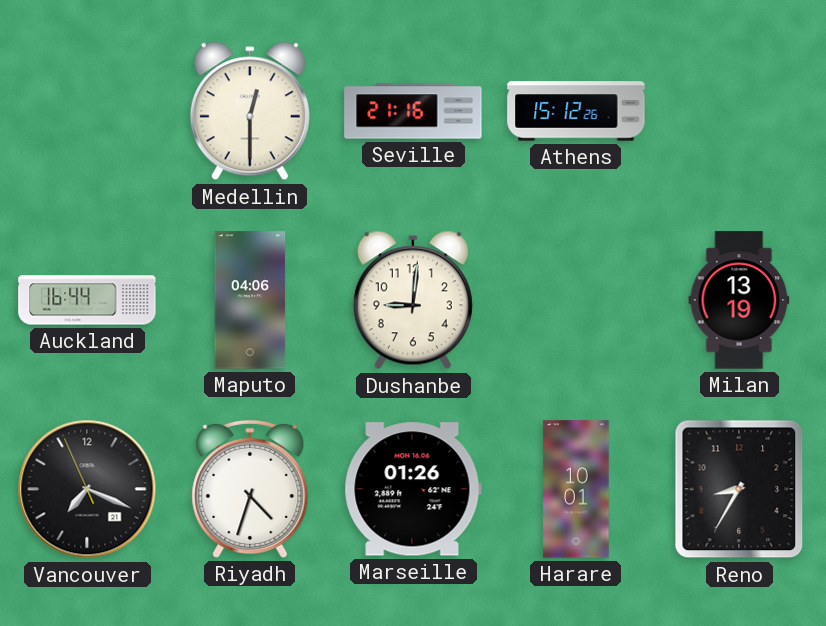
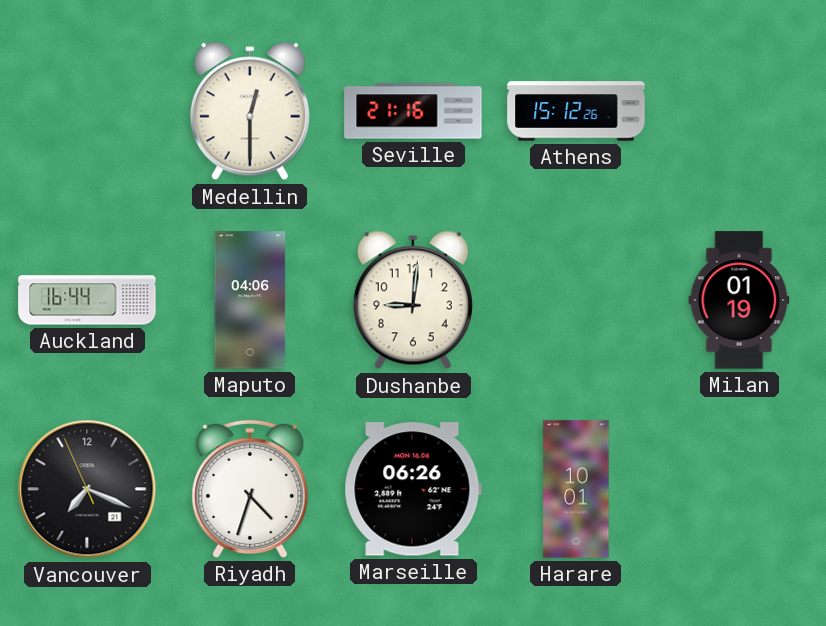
Milan: 13:19 -> 01:19 (739, 300)
Marseille: 01:26 -> 06:26 (413, 489)
Reno: 8:35 -> none (739, 489)
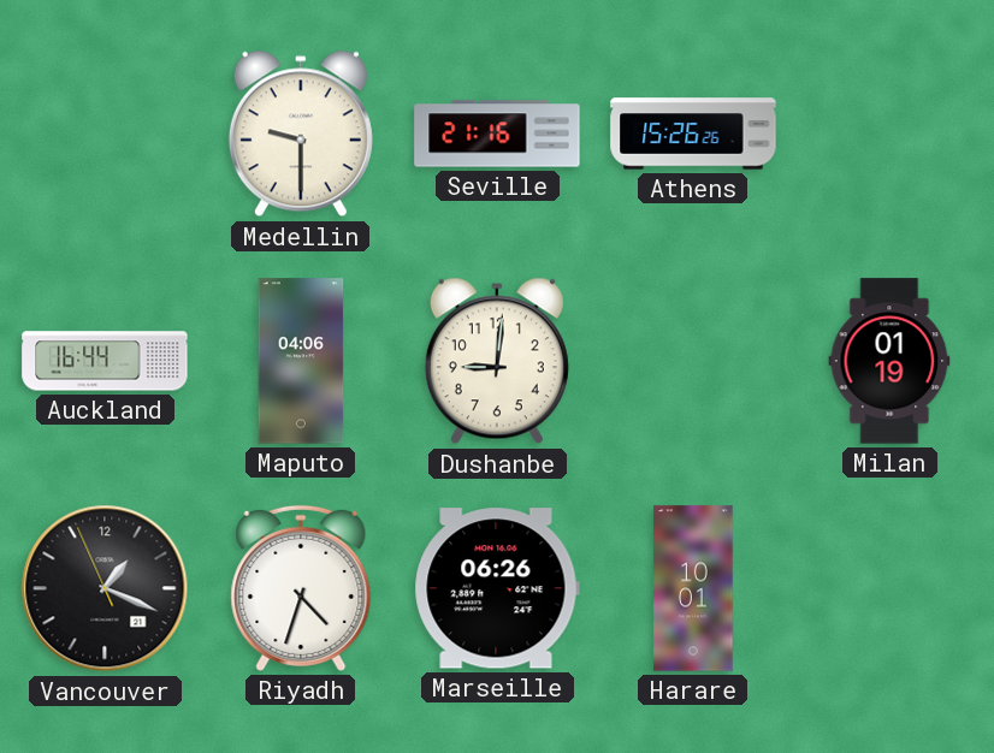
Medellin: 12:30 -> 9:30 (301, 134)
Athens: 15:12 -> 15:26 (693, 134)
Vancouver: 7:18 -> 1:18 (105, 588)
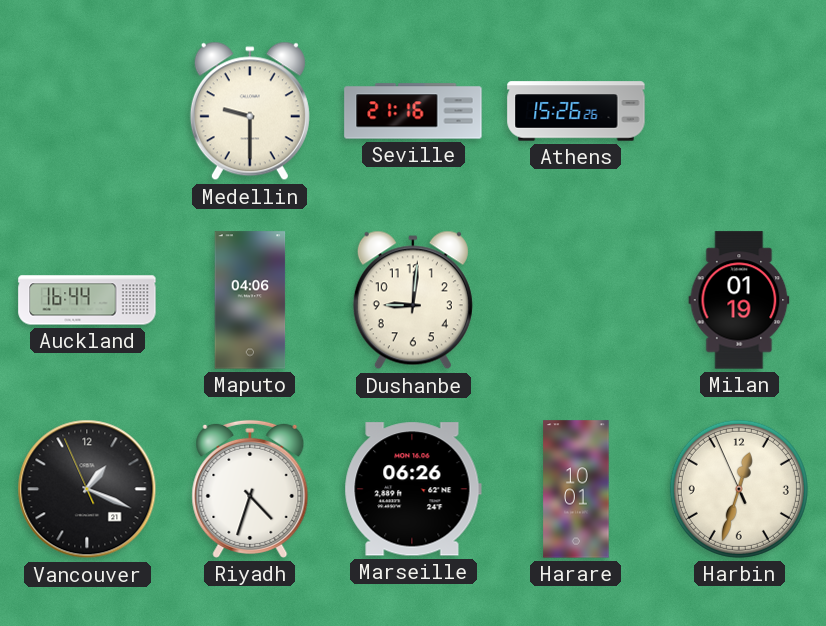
Harbin: none -> 12:32 (739, 489)
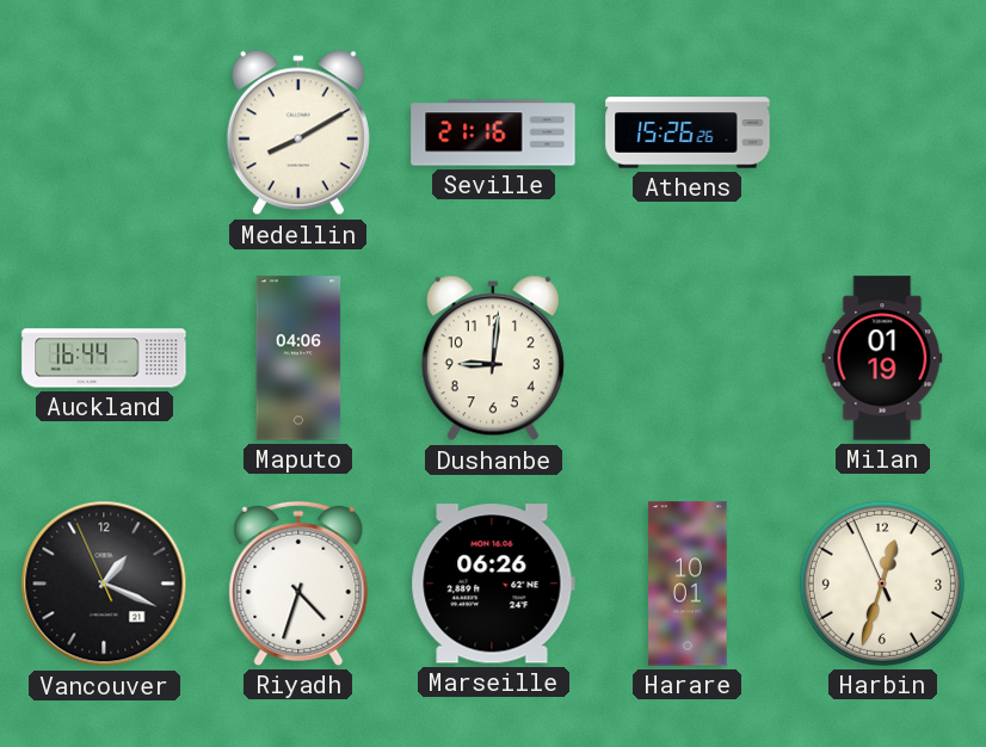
Medellin: 9:30 -> 8:10 (298, 132)
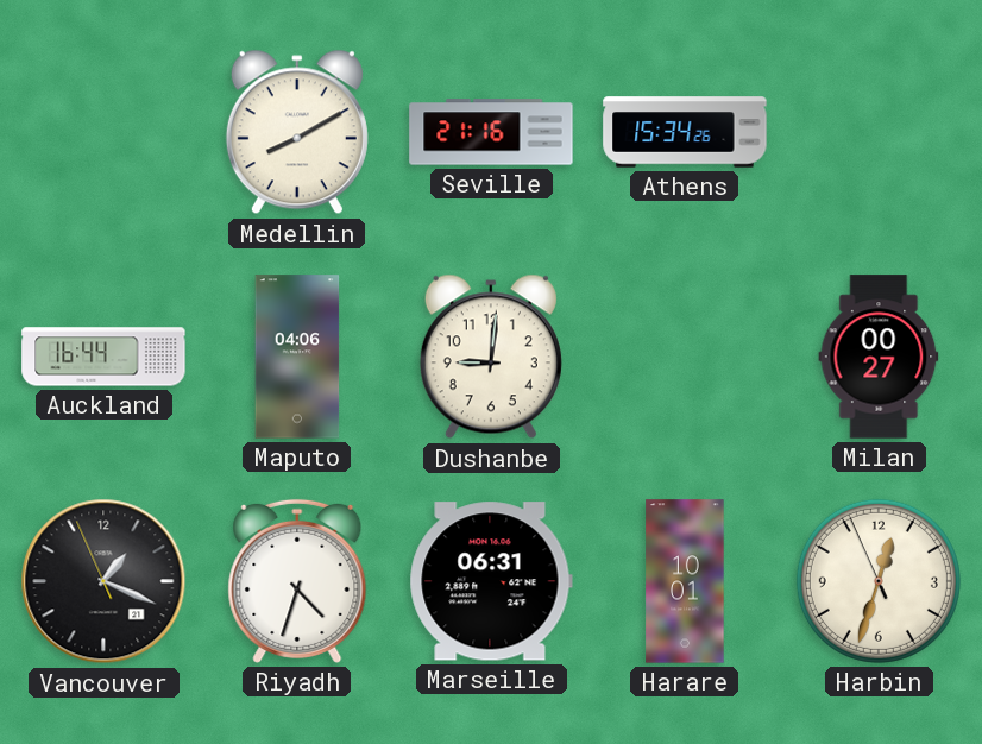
Athens: 15:26 -> 15:34 (685, 132)
Milan: 01:19 -> 00:27 (879, 357)
Marseille: 06:26 -> 06:31 (491, 581)
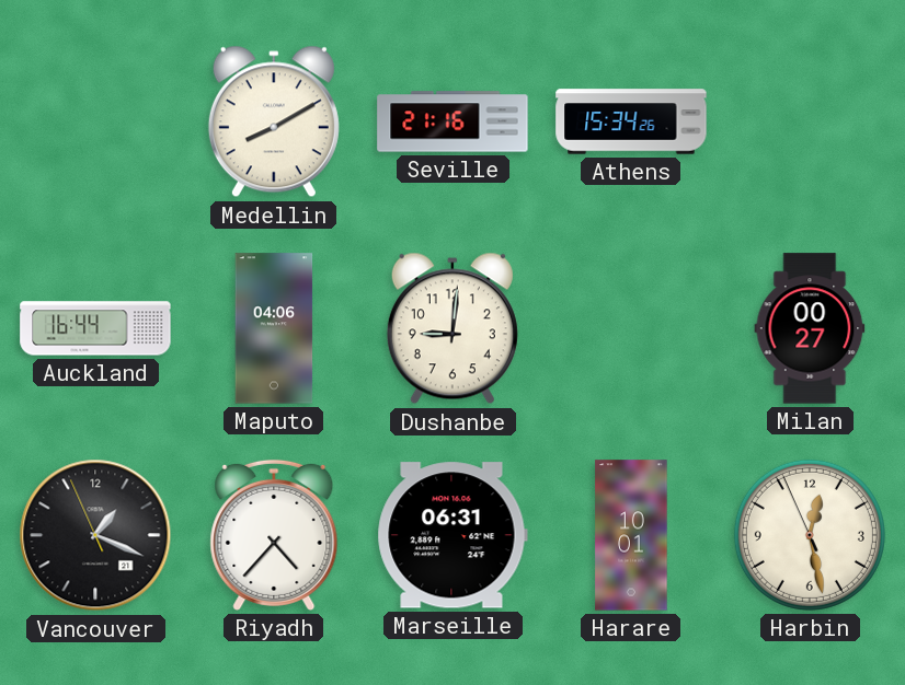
Riyadh: 4:33 -> 4:37 (274, 535)
Harbin: 12:32 -> 12:27 (810, 535)
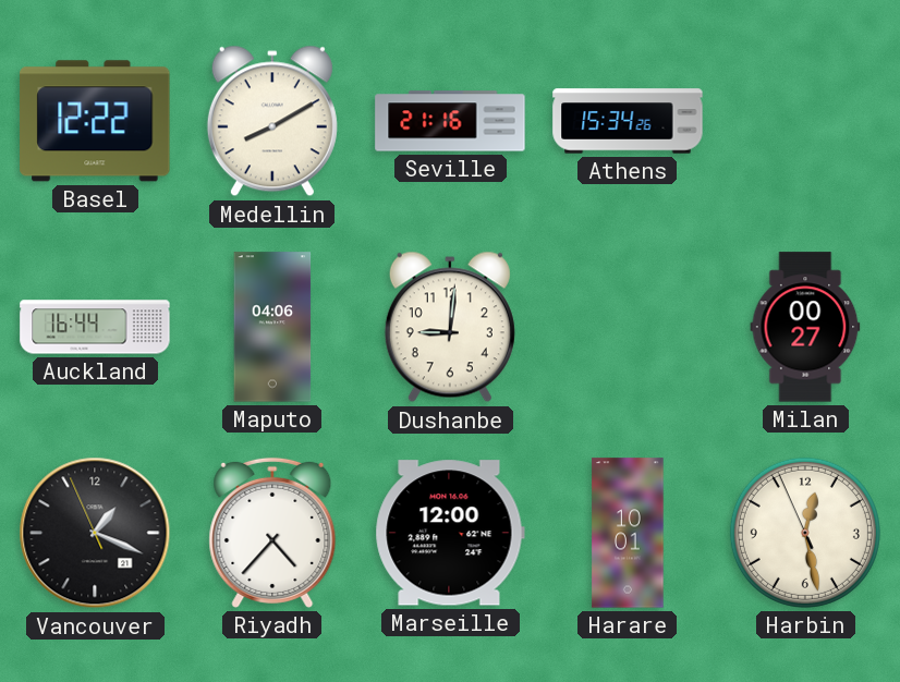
Basel: none -> 12:22 (95, 121)
Marseille: 06:31 -> 12:00 (450, 533)
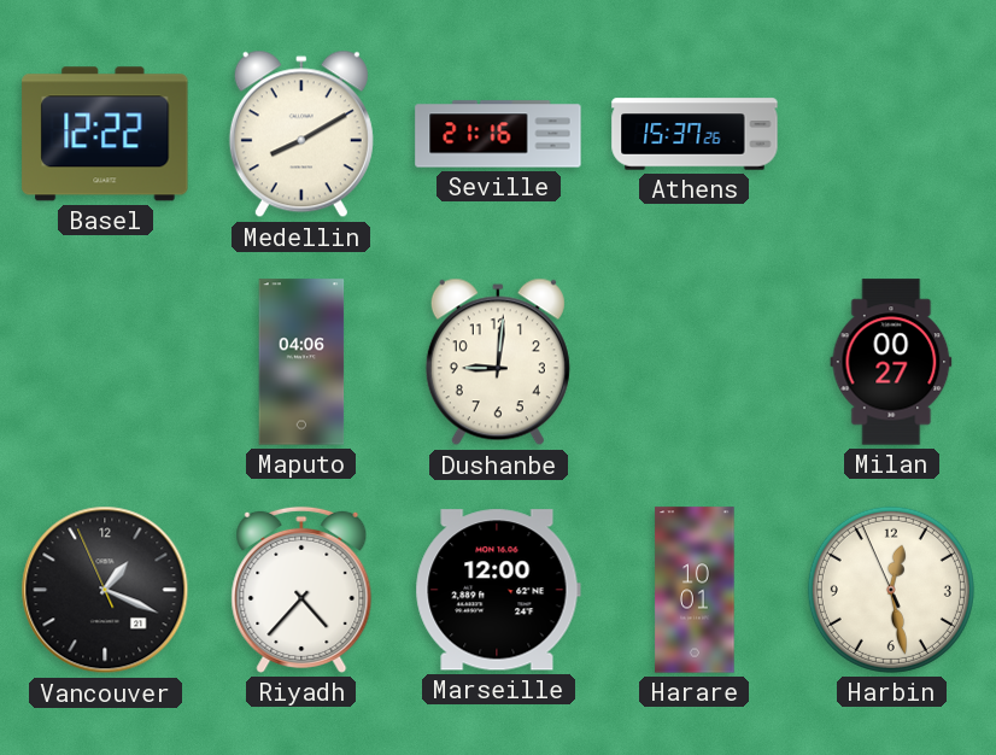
Athens: 15:34 -> 15:37 (695, 134)
Auckland: 16:44 -> none (95, 327)
